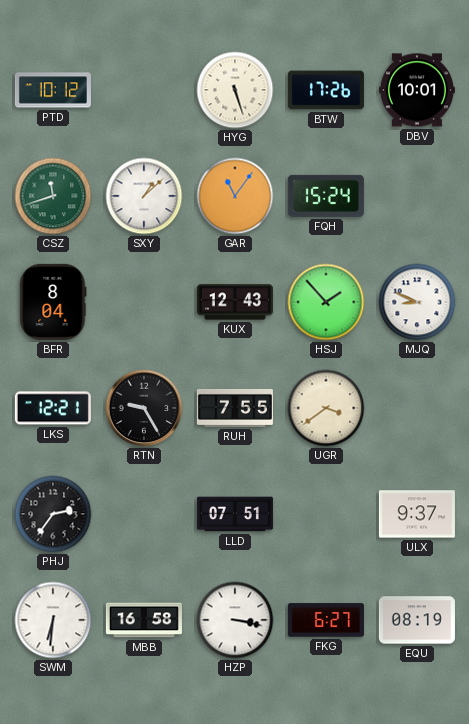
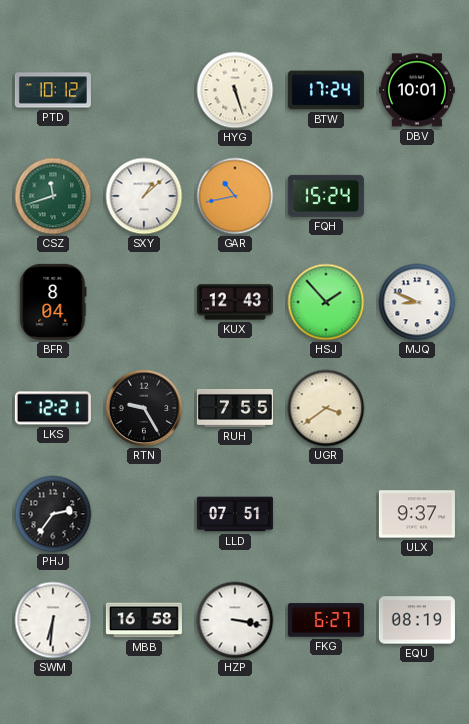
BTW: 17:26 -> 17:24 (326, 90)
GAR: 11:06 -> 10:43 (235, 196)
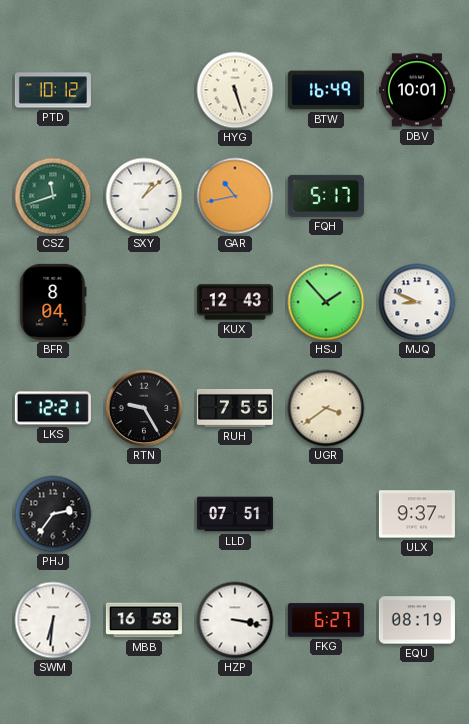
BTW: 17:24 -> 16:49 (326, 90)
FQH: 15:24 -> 5:17 (326, 196)
